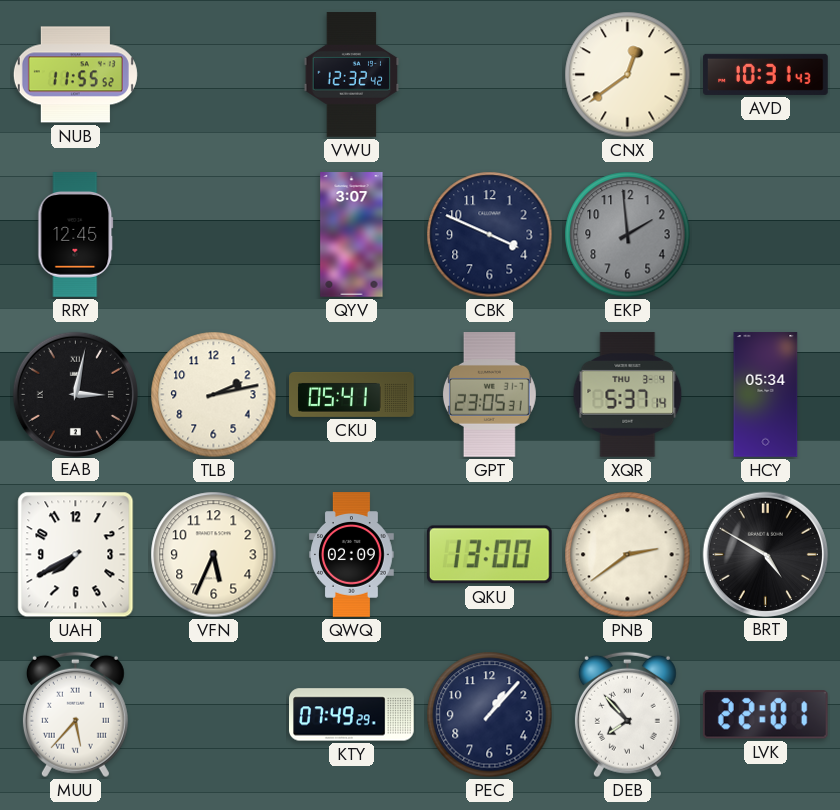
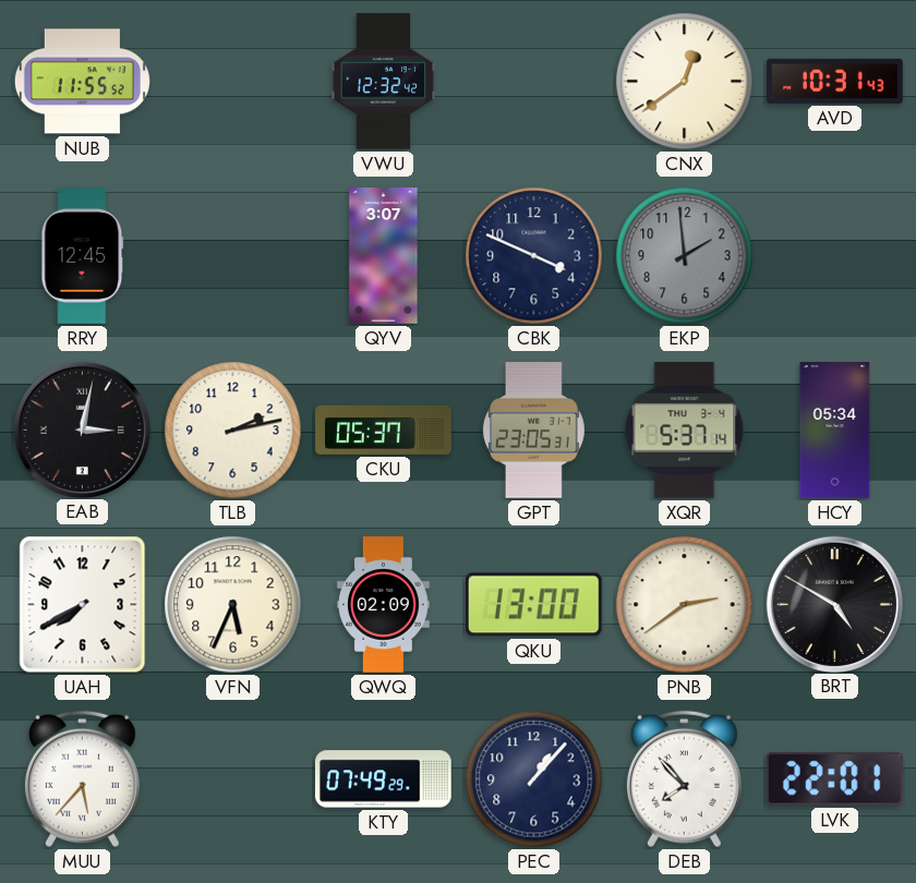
CKU: 05:41 -> 05:37 (384, 430)
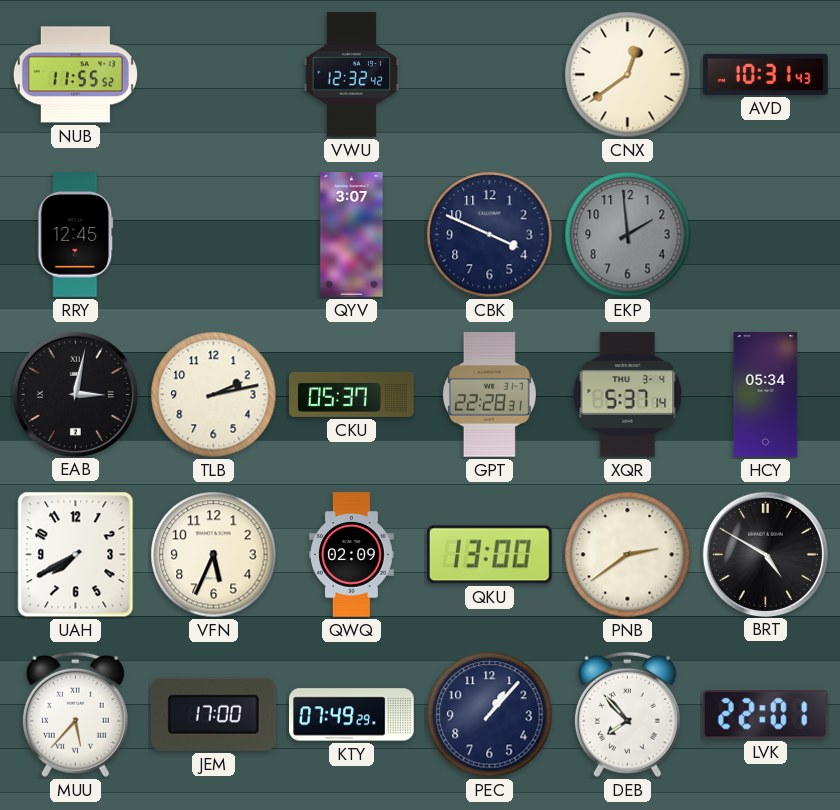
GPT: 23:05 -> 22:28 (489, 395)
JEM: none -> 17:00 (213, 714)
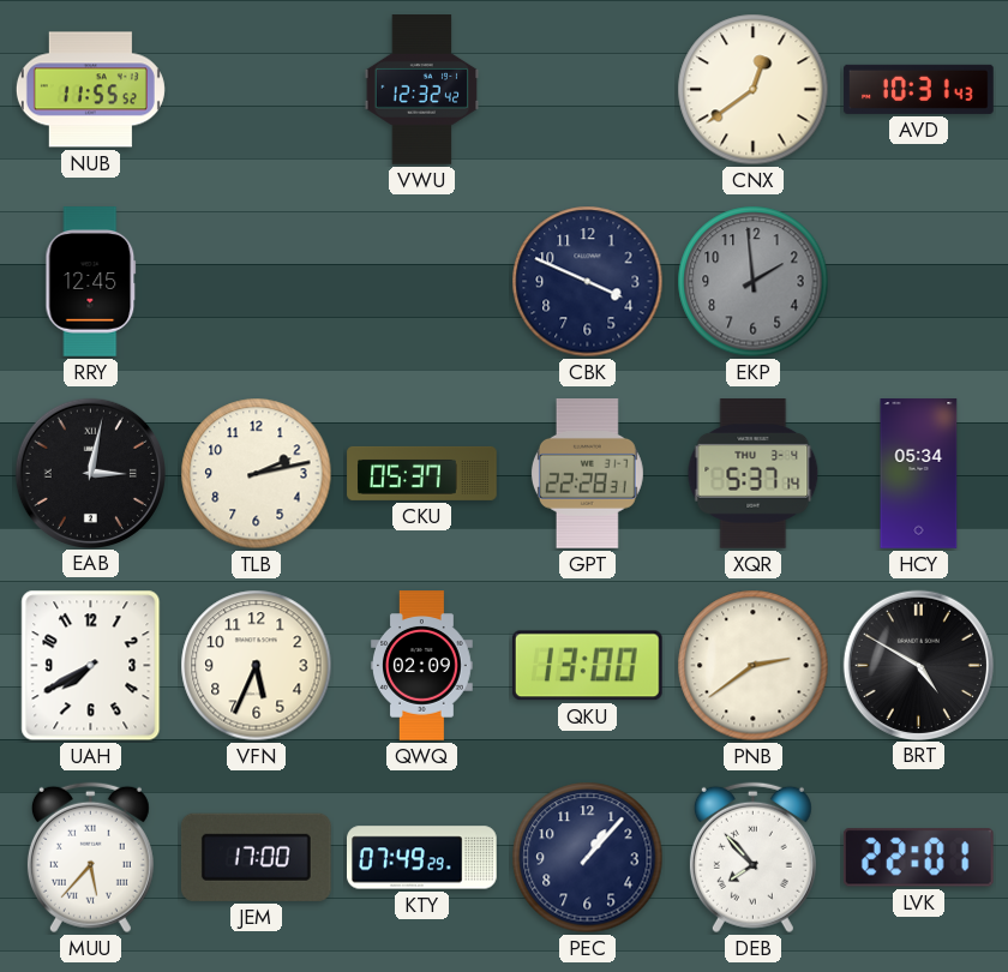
QYV: 3:07 -> none (352, 235)
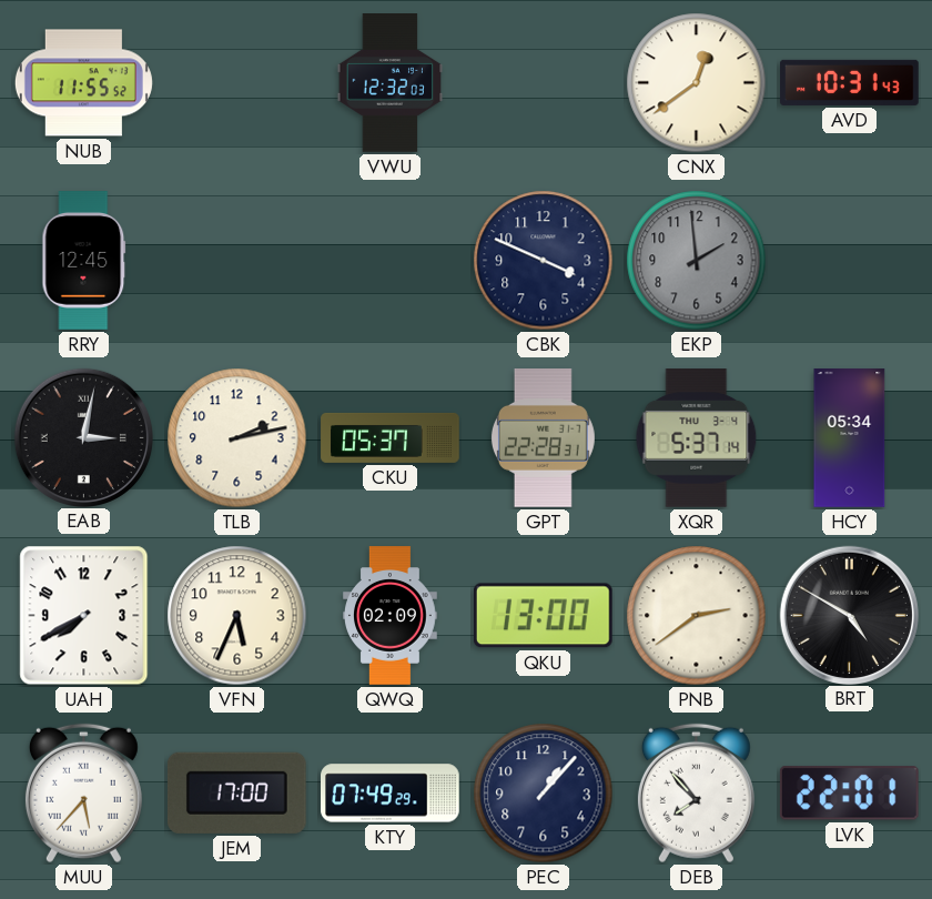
VWU: 12:32:42 -> 12:32:03 (391, 83)
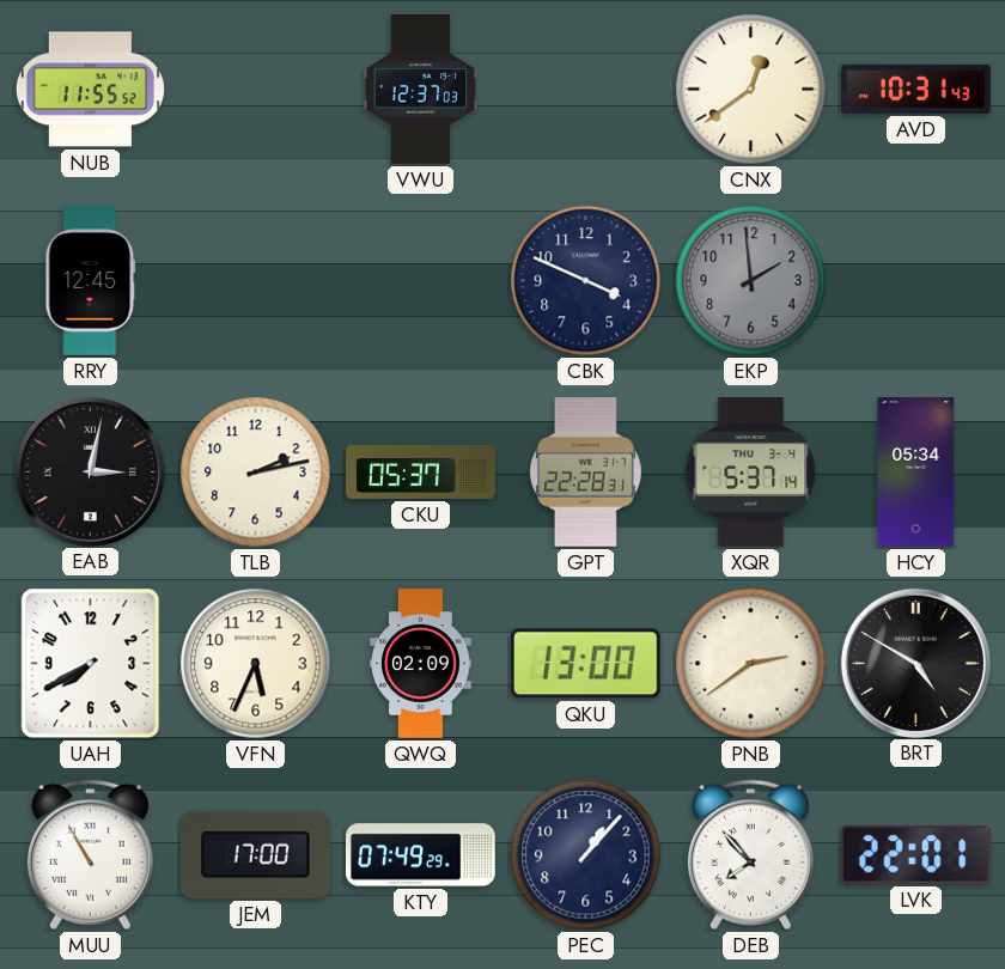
VWU: 12:32 -> 12:37 (421, 90)
MUU: 5:37 -> 10:55 (90, 855)
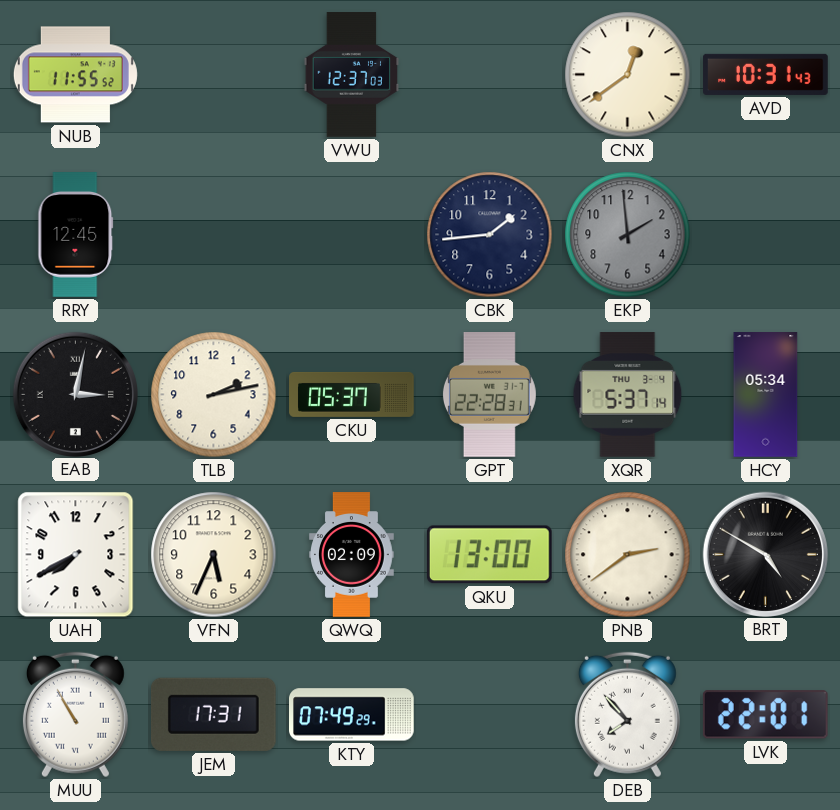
CBK: 3:49 -> 1:44 (490, 235)
JEM: 17:00 -> 17:31 (213, 714)
PEC: 1:07 -> none (586, 855)
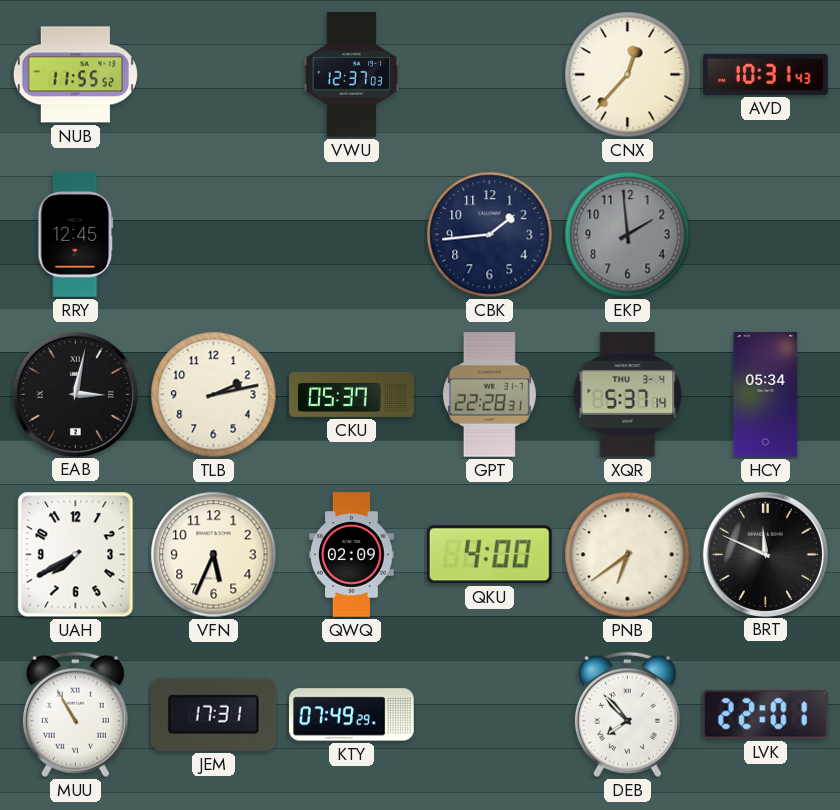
CNX: 12:39 -> 12:37 (628, 75)
QKU: 13:00 -> 4:00 (489, 555)
PNB: 2:39 -> 6:39 (628, 555)
BRT: 4:50 -> 11:49 (765, 554)
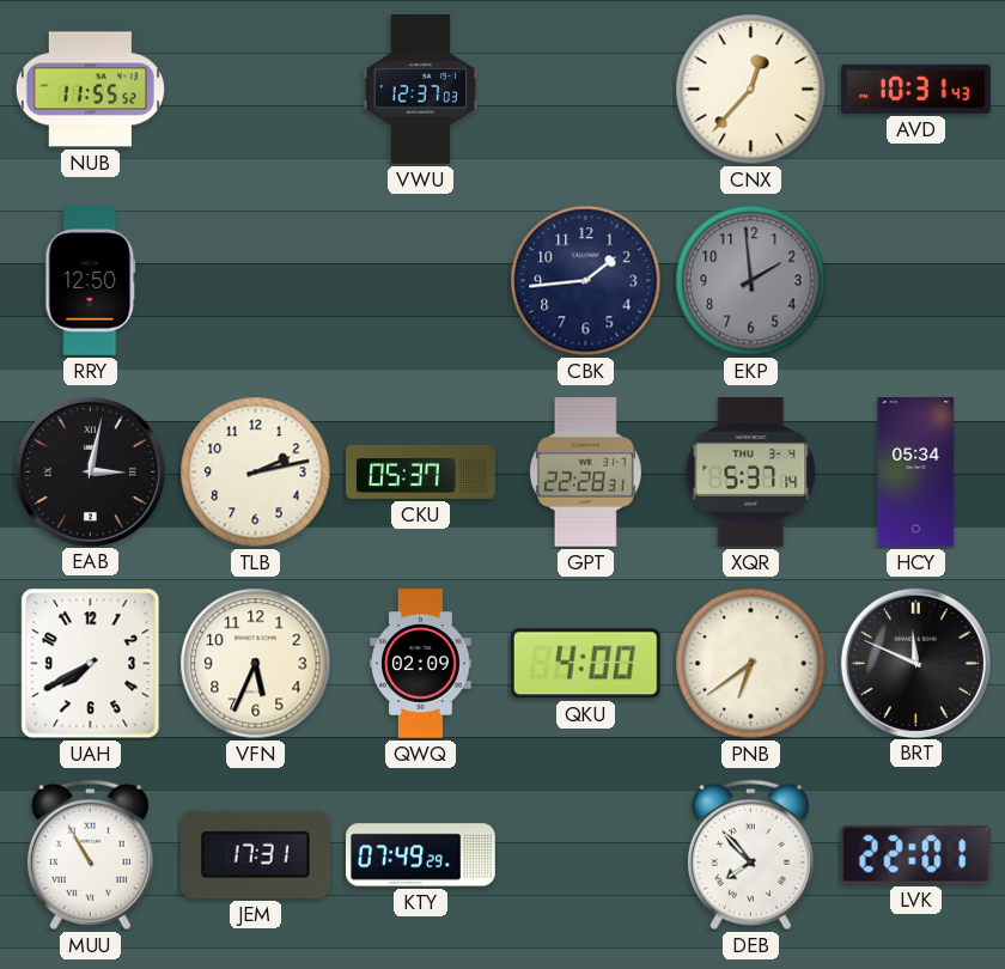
RRY: 12:45 -> 12:50 (91, 281)
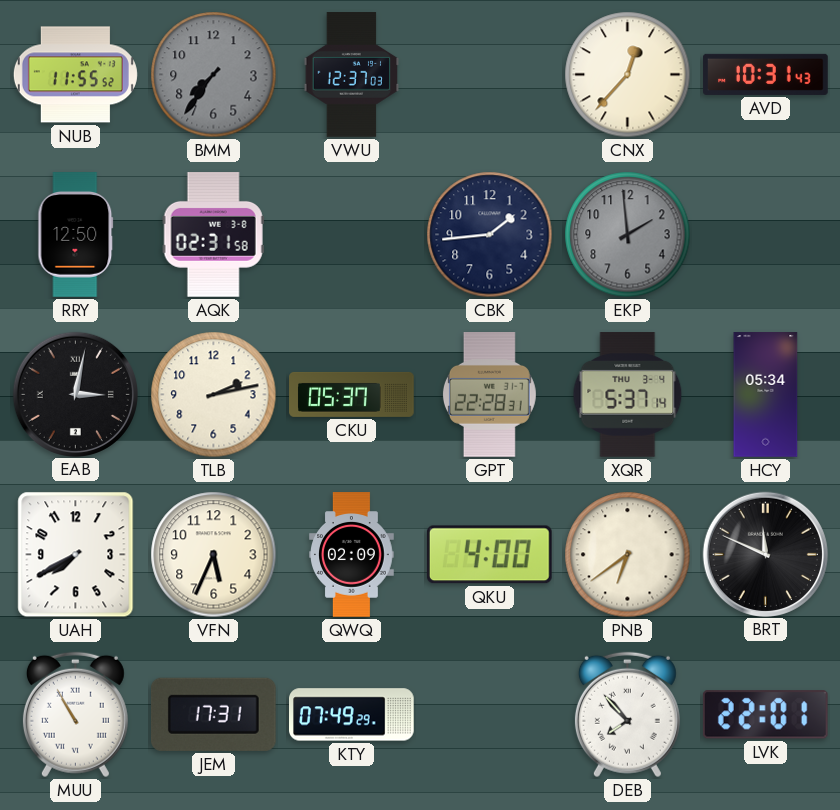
BMM: none -> 7:36 (214, 75)
AQK: none -> 02:31 (213, 235)
